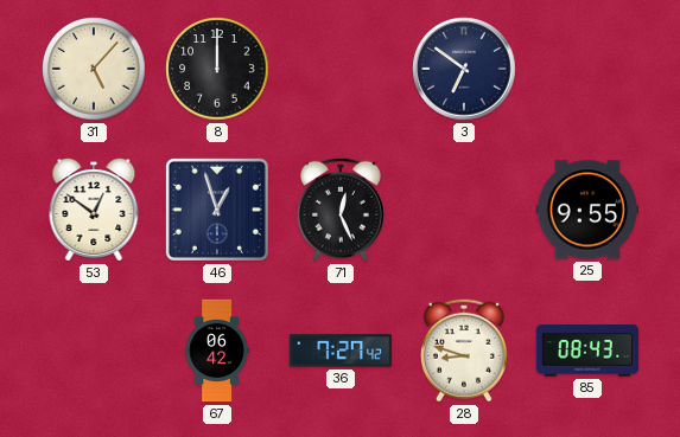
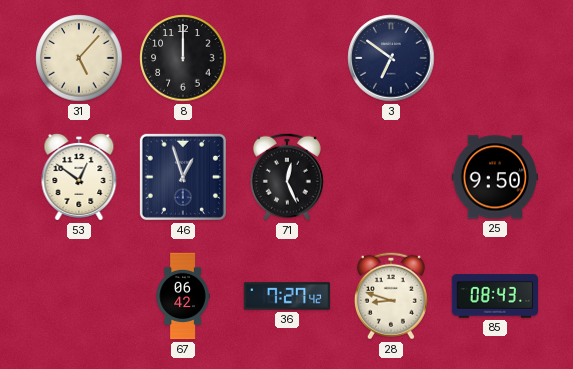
25: 9:55 -> 9:50 (495, 177)
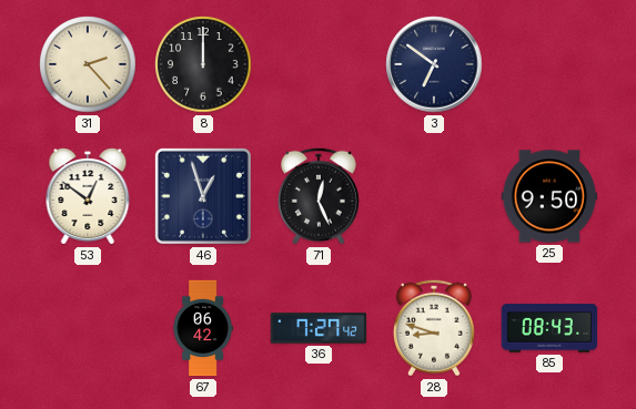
31: 5:07 -> 2:23 (88, 64)
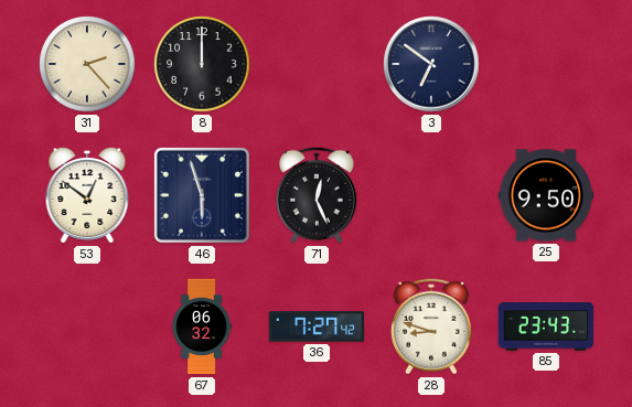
46: 12:57 -> 5:57 (202, 195)
67: 06:42 -> 06:32 (202, 326)
85: 08:43 -> 23:43 (546, 326)
